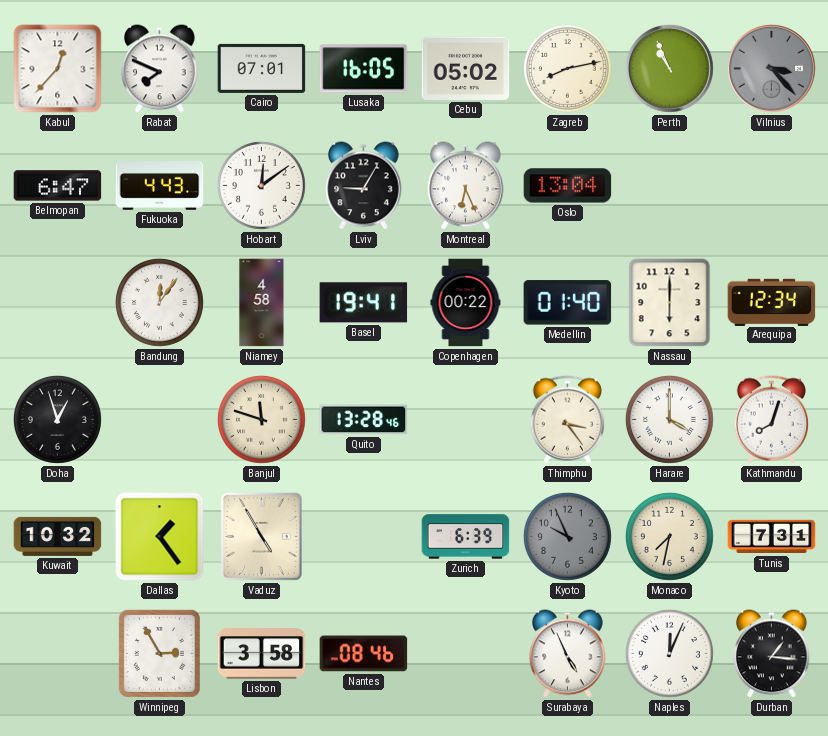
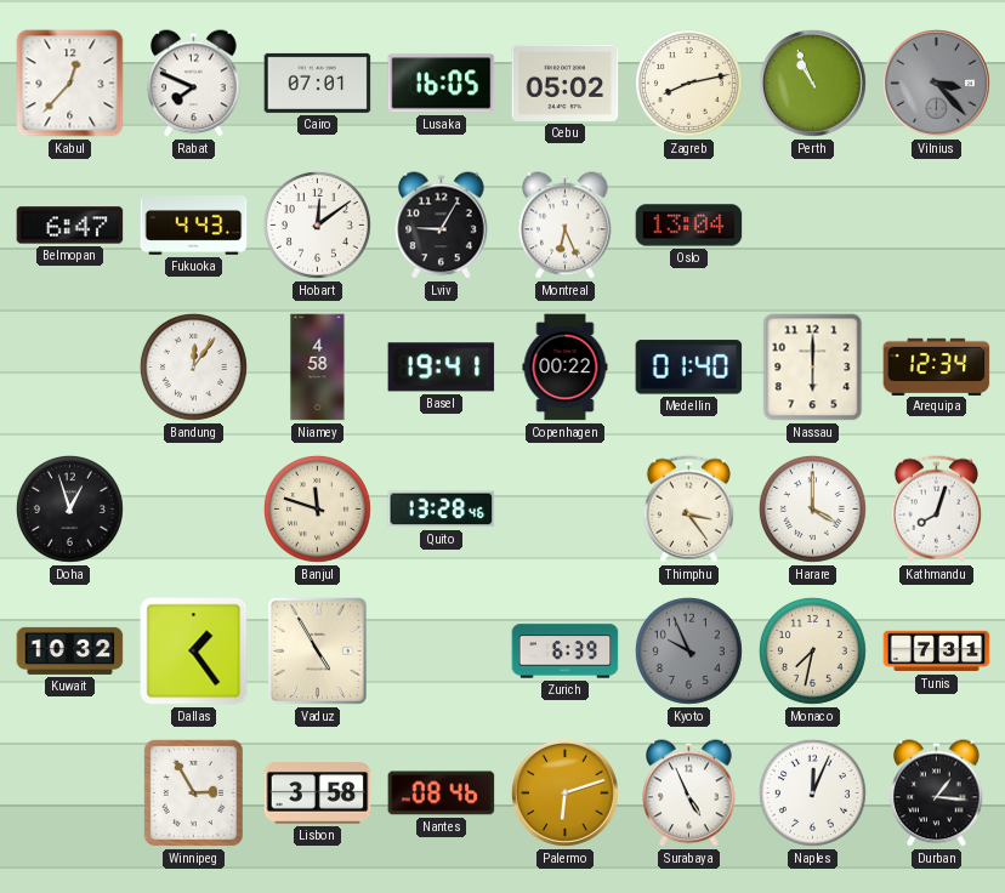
Palermo: none -> 6:12 (564, 792)
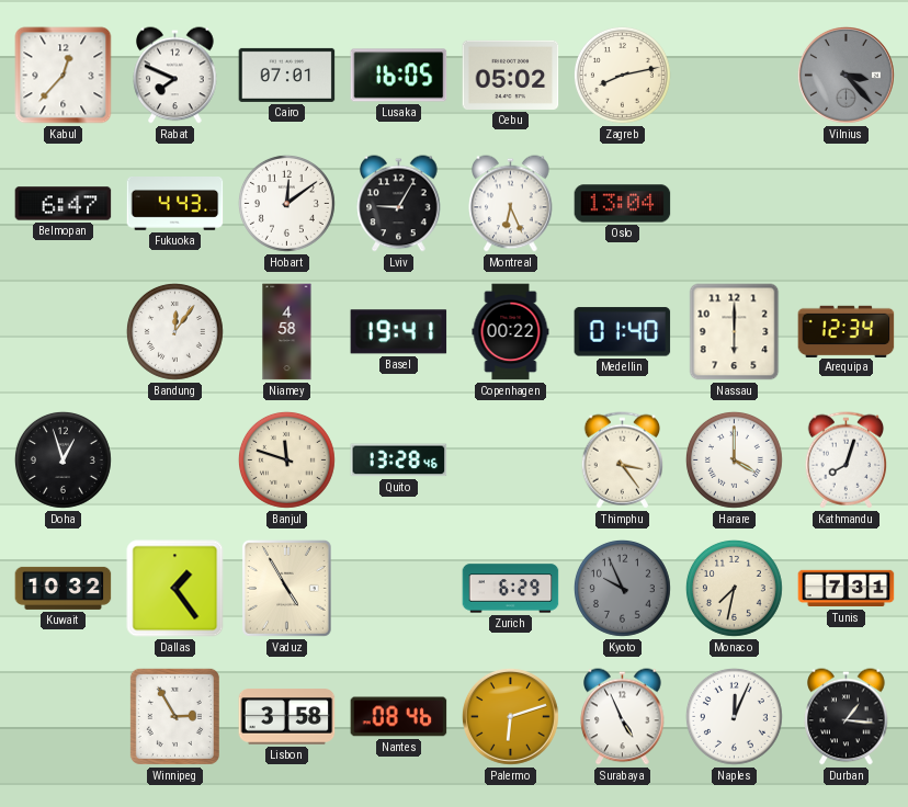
Perth: 10:56 -> none (812, 83)
Zurich: 6:39 -> 6:29 (511, 589)
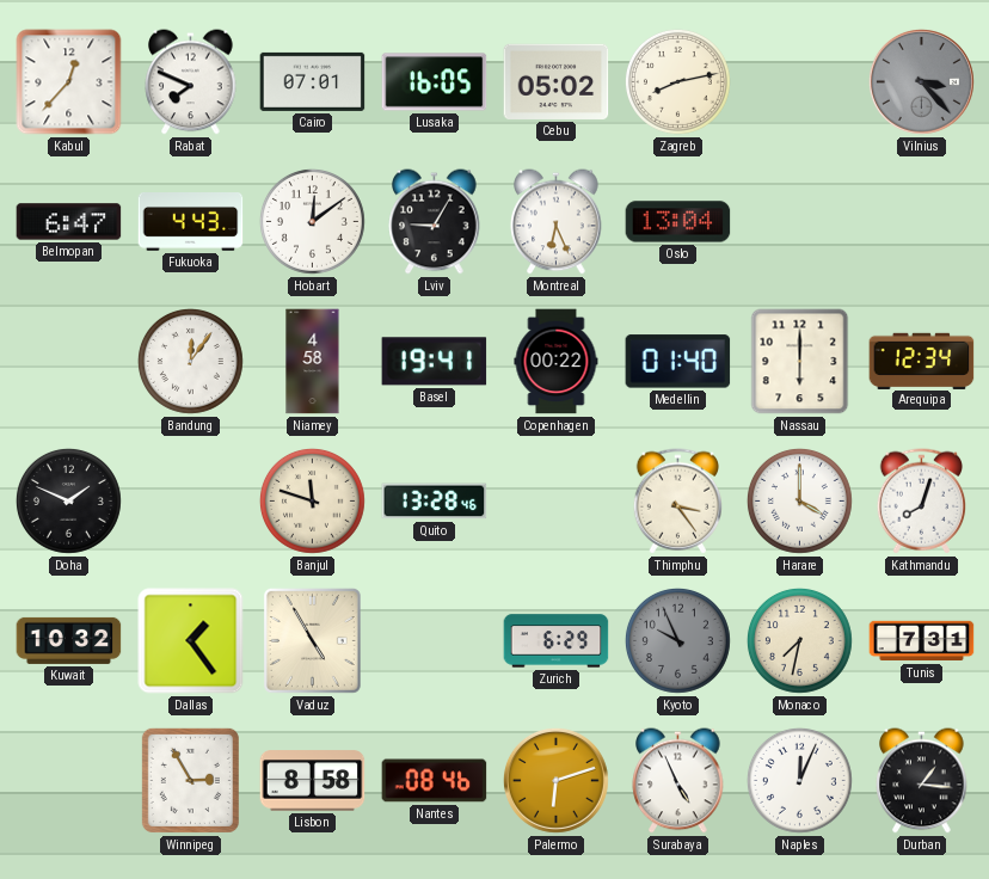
Doha: 12:57 -> 1:49 (68, 500)
Lisbon: 3:58 -> 8:58 (313, 781)
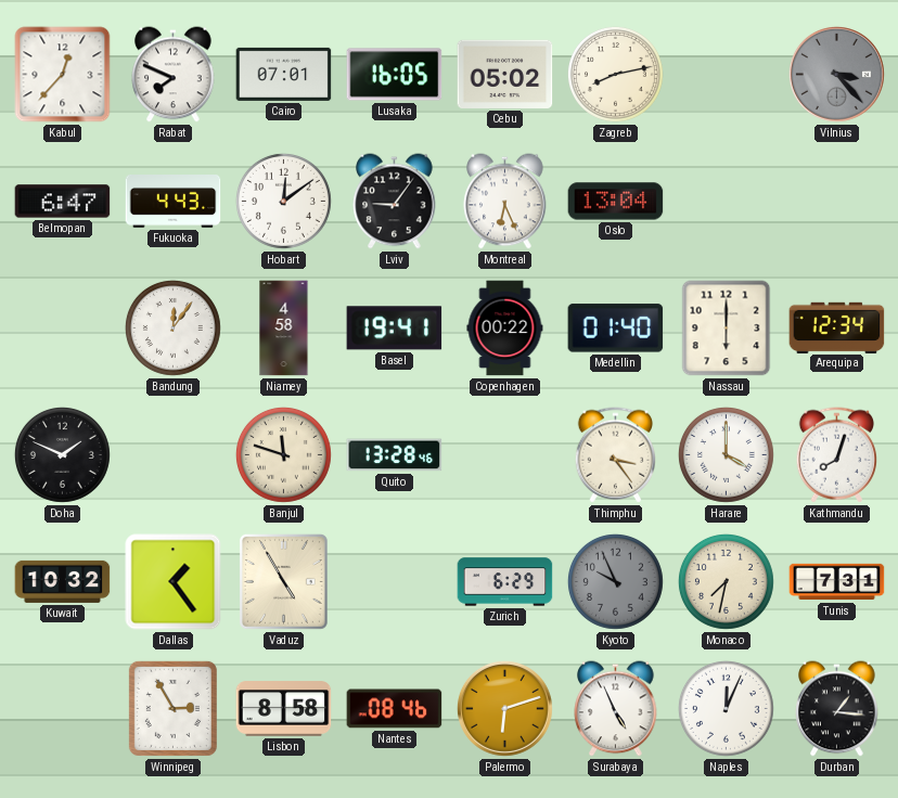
Lviv: 9:05 -> 9:06 (395, 202)
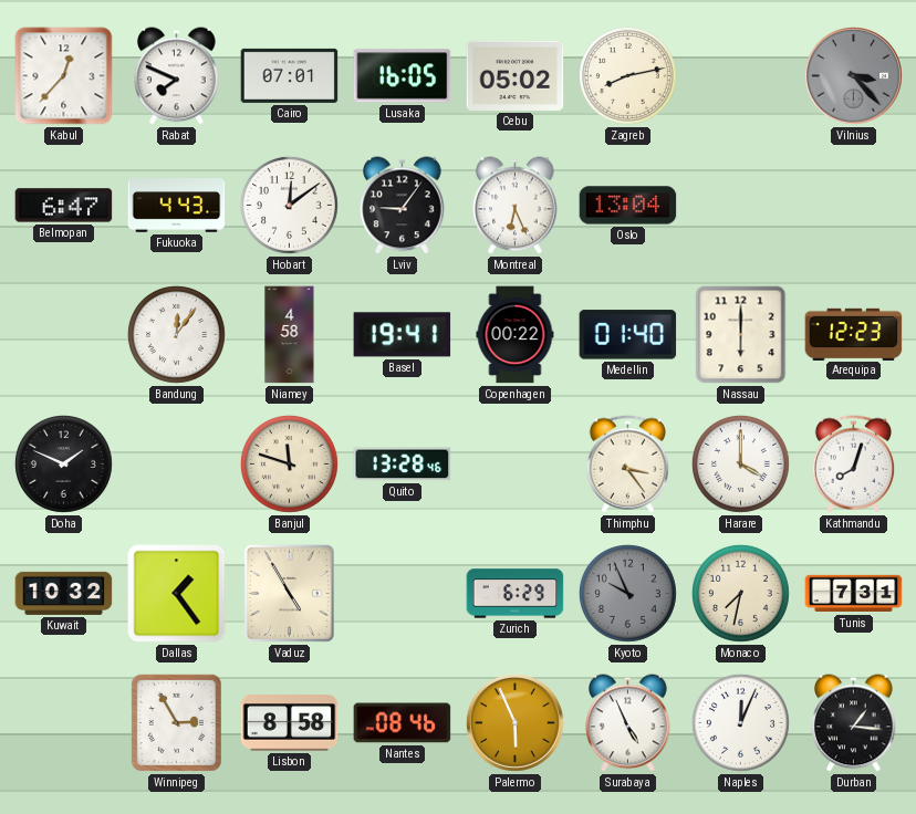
Arequipa: 12:34 -> 12:23 (854, 334)
Palermo: 6:12 -> 5:56 (514, 722)
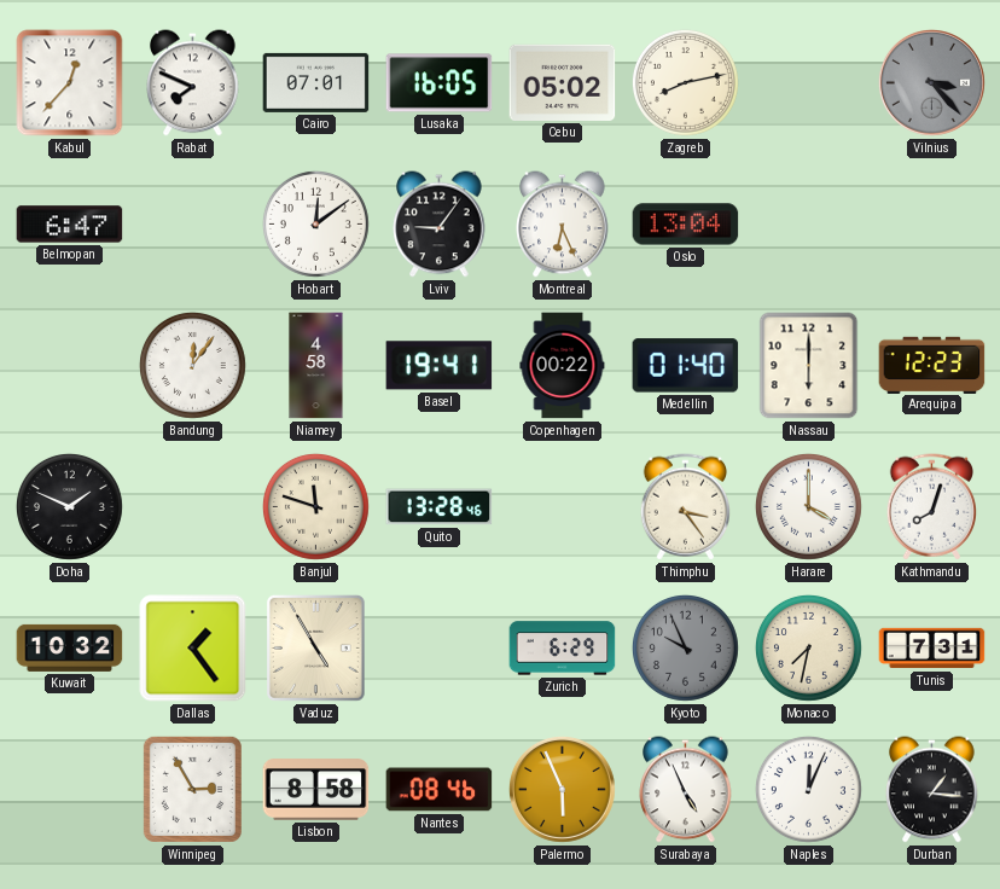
Fukuoka: 4:43 -> none (177, 206)
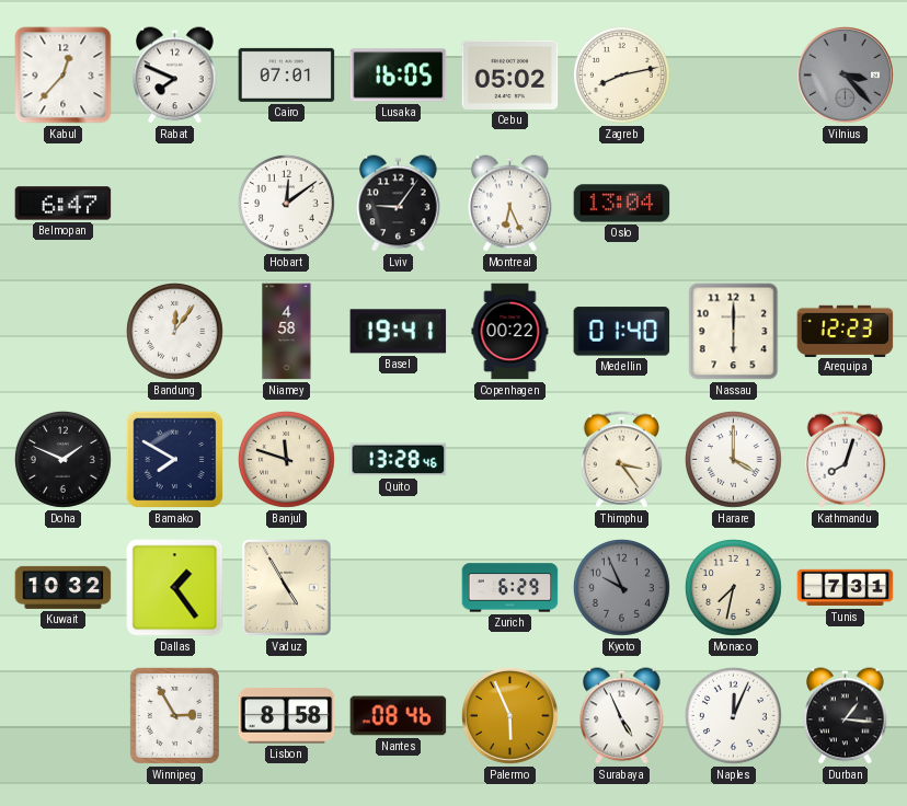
Bamako: none -> 7:50 (175, 460)
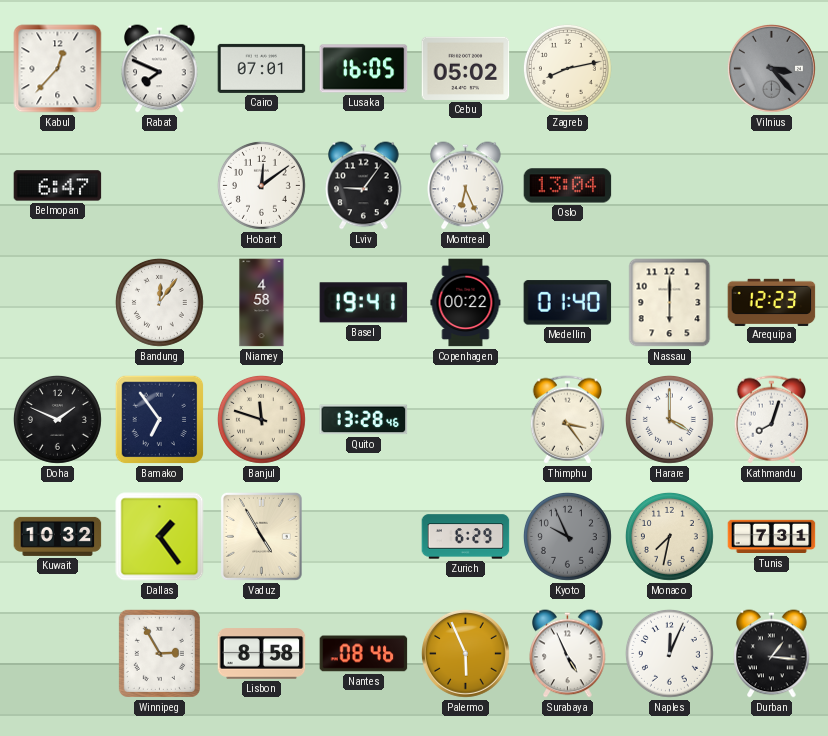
Bamako: 7:50 -> 6:54 (160, 420)
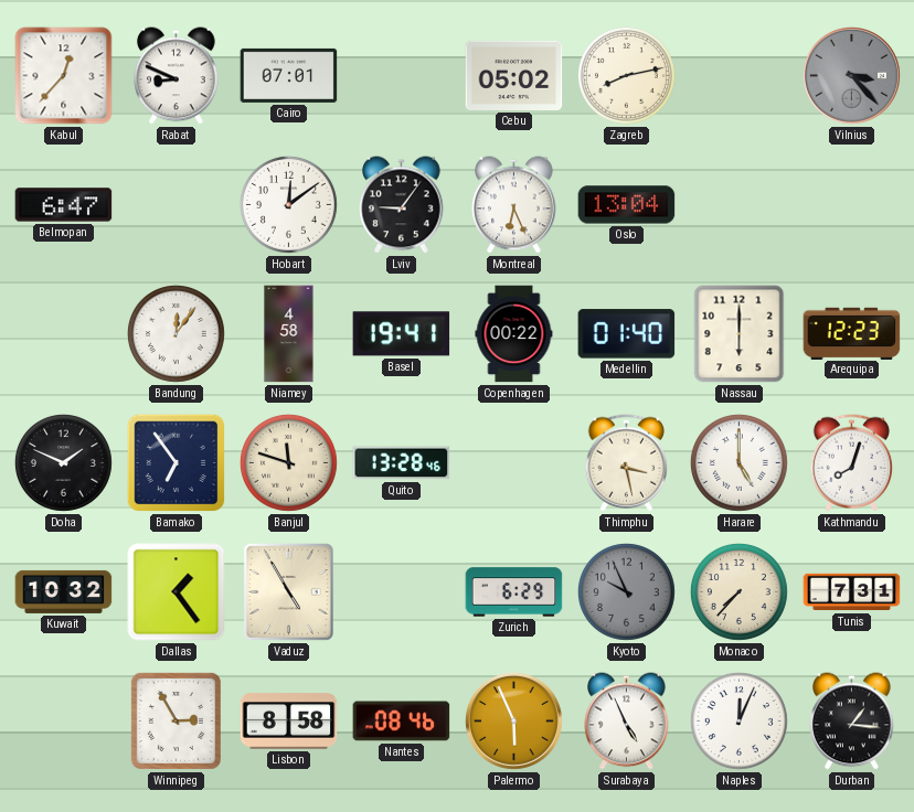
Rabat: 7:49 -> 8:49 (177, 76)
Lusaka: 16:05 -> none (364, 69)
Thimphu: 3:24 -> 3:28 (627, 463)
Harare: 4:00 -> 5:00 (738, 462)
Monaco: 7:32 -> 7:37 (738, 591)
